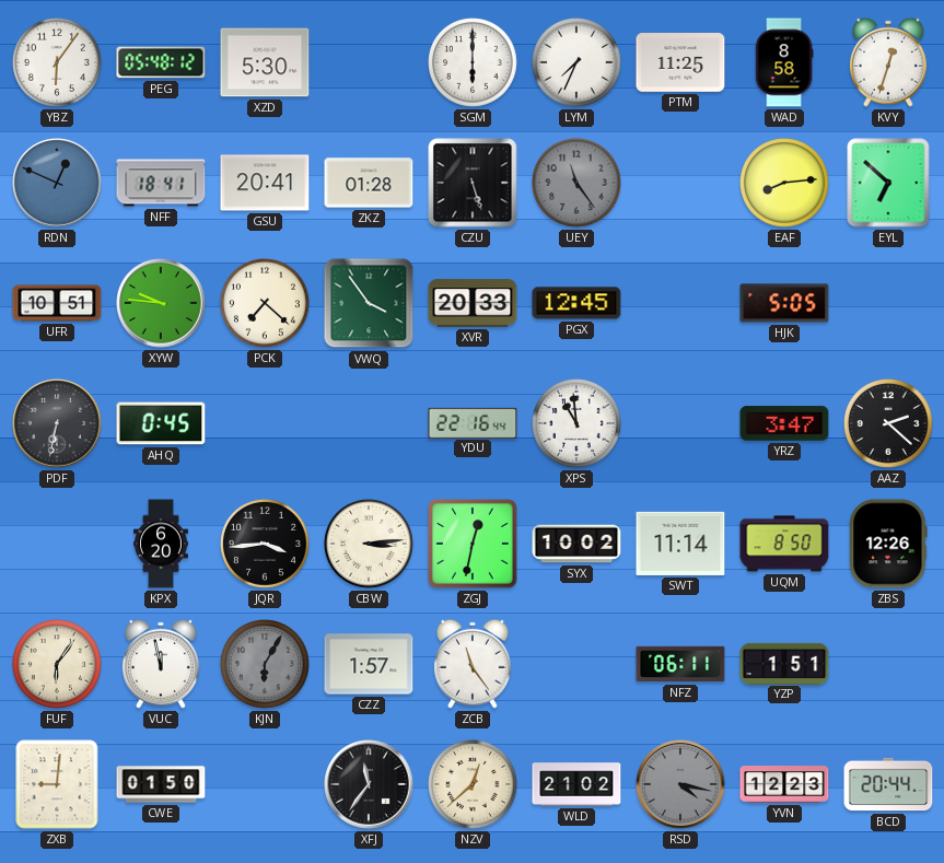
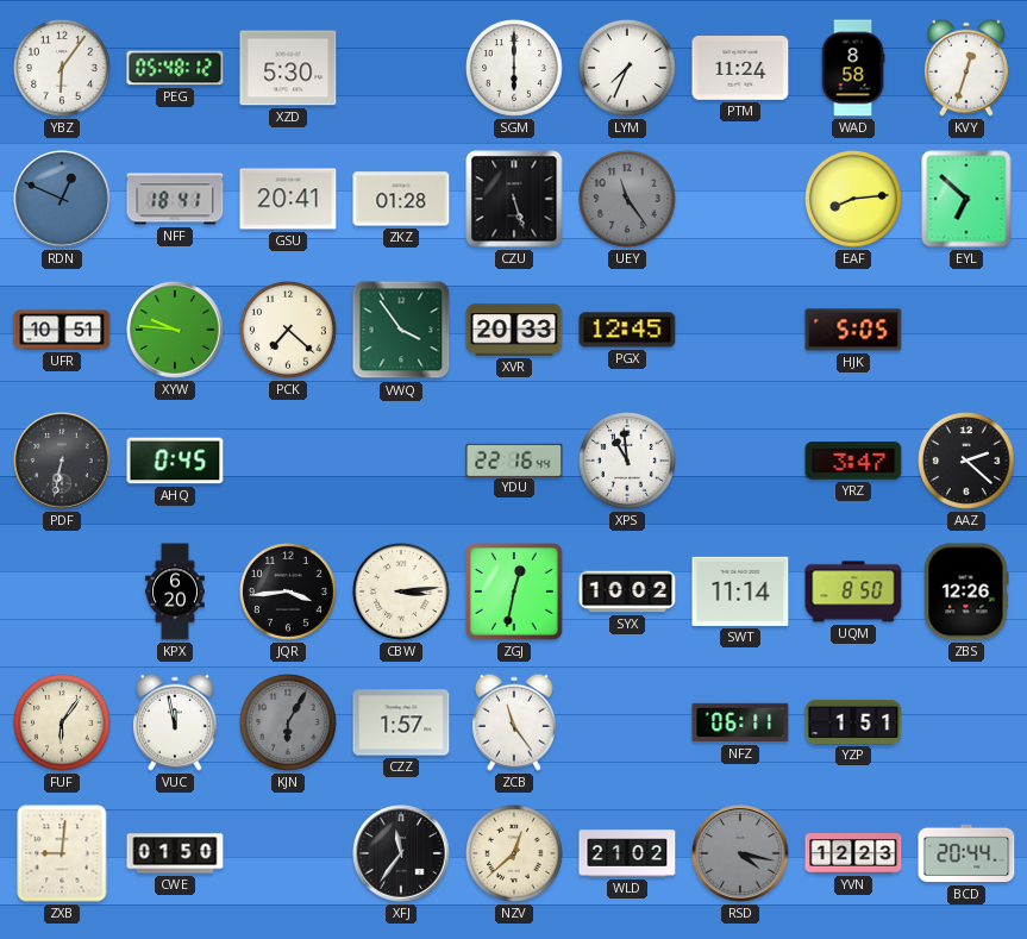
PTM: 11:25 -> 11:24 (740, 69)
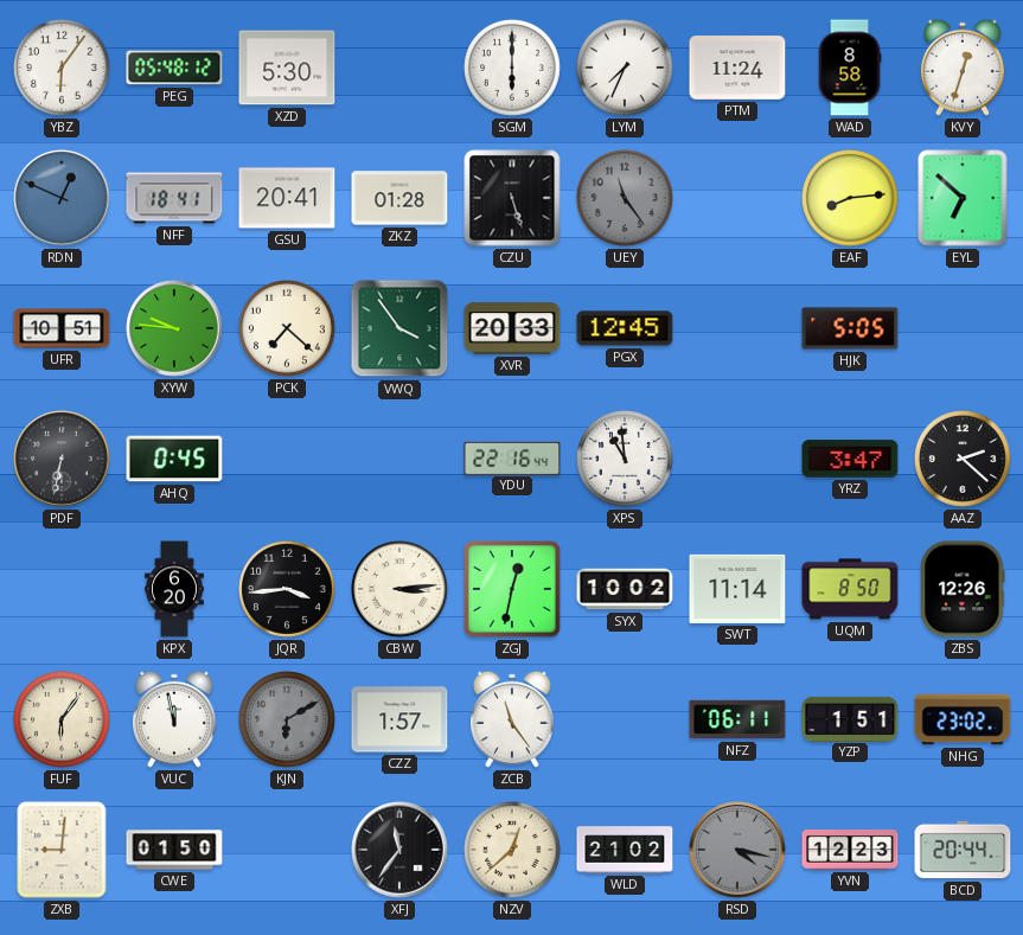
KJN: 6:05 -> 6:10 (288, 721)
NHG: none -> 23:02 (963, 719)
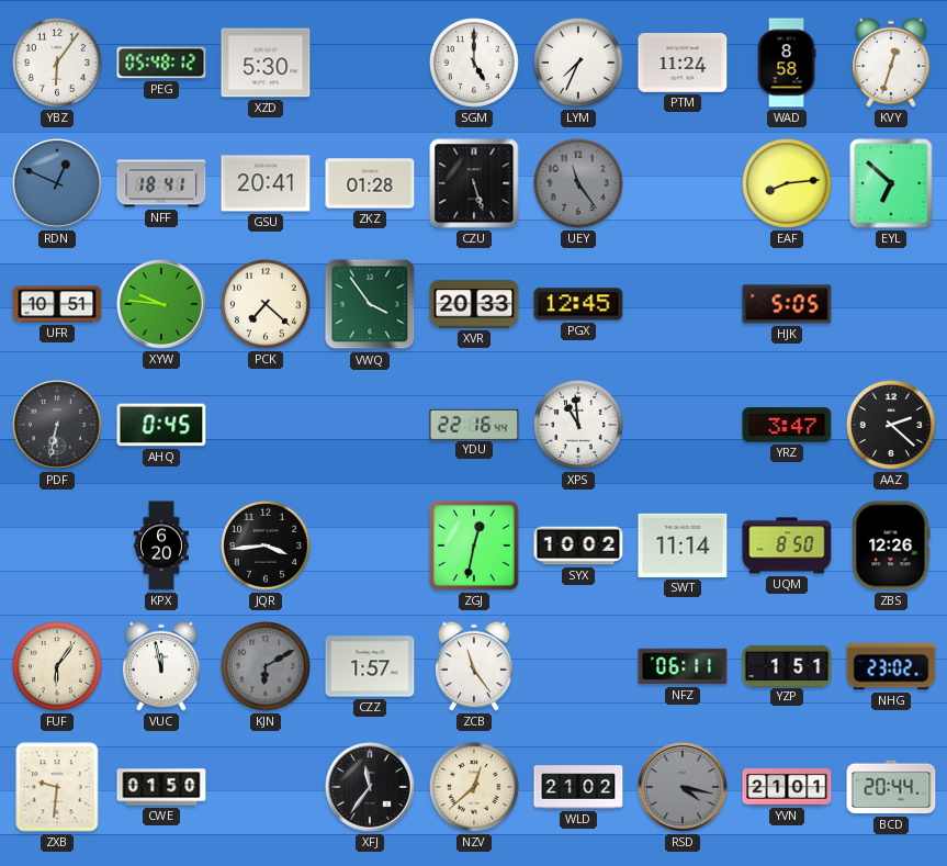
SGM: 6:00 -> 5:00 (475, 64)
CBW: 3:14 -> none (401, 590)
ZXB: 9:01 -> 9:31 (57, 787)
YVN: 12:23 -> 21:01 (787, 788)
